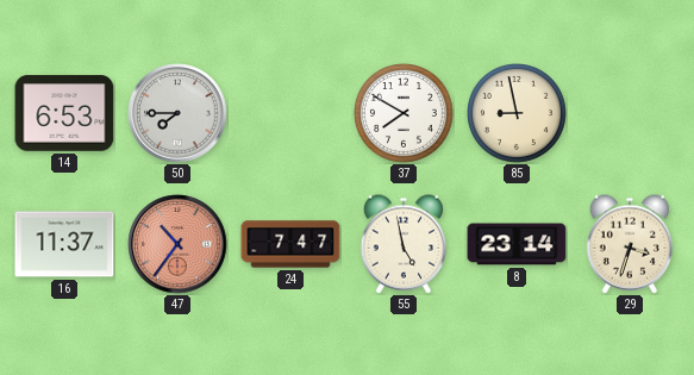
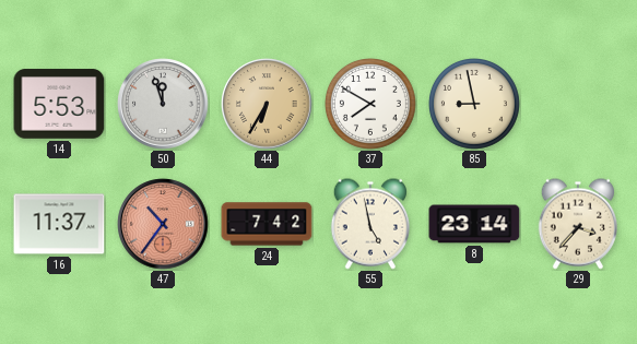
14: 6:53 -> 5:53 (59, 104)
50: 7:45 -> 11:57 (163, 104)
44: none -> 6:35 (267, 104)
24: 7:47 -> 7:42 (267, 224)
29: 3:33 -> 3:37 (577, 224)
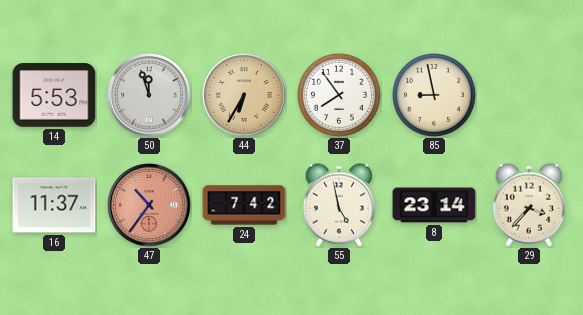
37: 7:50 -> 7:54 (340, 96)
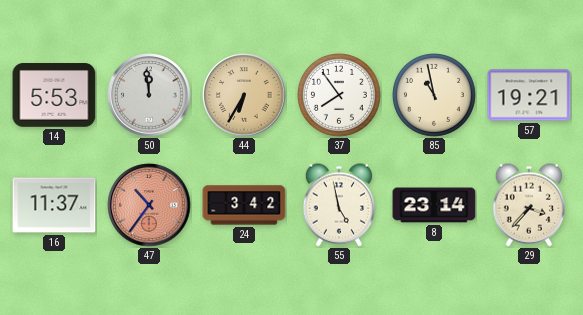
50: 11:57 -> 11:59 (149, 95)
85: 8:58 -> 10:58 (435, 96)
57: none -> 19:21 (529, 95)
24: 7:42 -> 3:42 (244, 205)
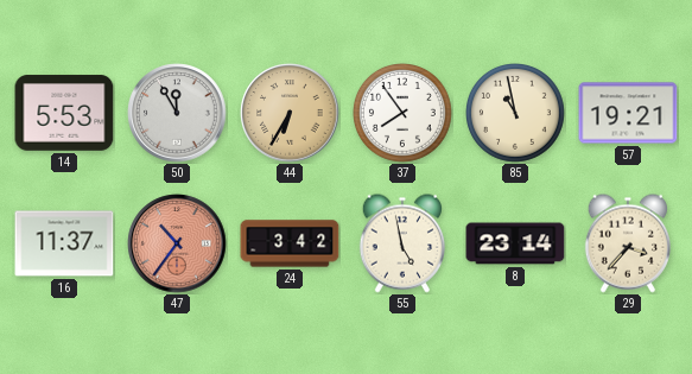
50: 11:59 -> 11:55 (177, 113)
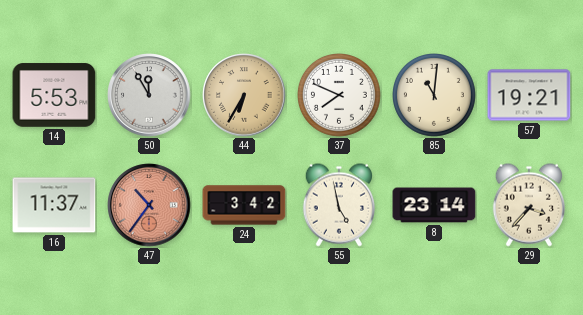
37: 7:54 -> 7:49 (340, 96)
85: 10:58 -> 11:01 (435, 96)
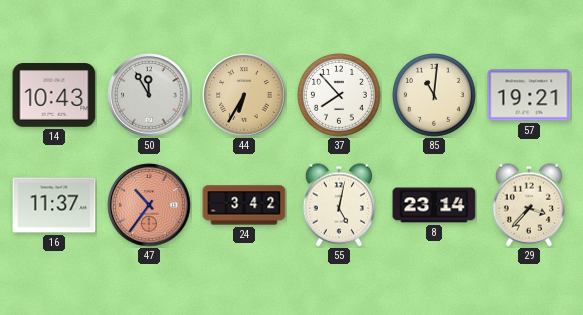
14: 5:53 -> 10:43 (54, 95)
37: 7:49 -> 7:53 (340, 96)
55: 4:58 -> 5:02 (338, 205)
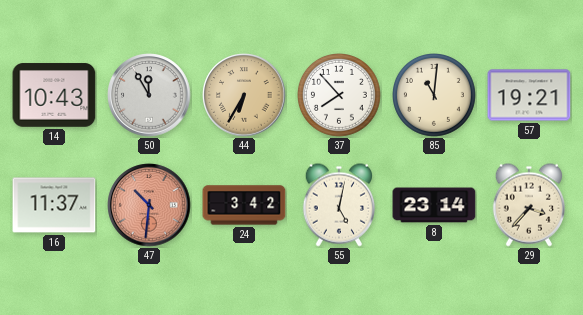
47: 10:36 -> 10:31 (149, 205)
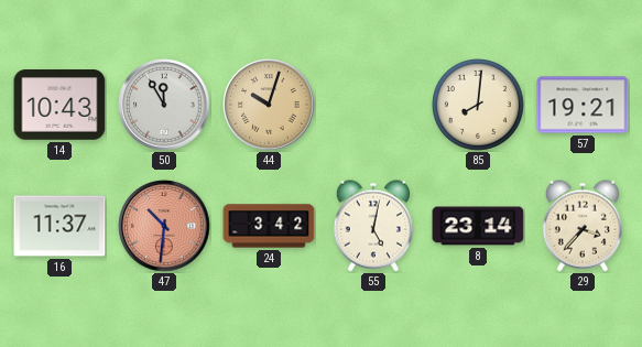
44: 6:35 -> 10:03 (269, 105)
37: 7:53 -> none (340, 96)
85: 11:01 -> 8:01 (479, 106)
